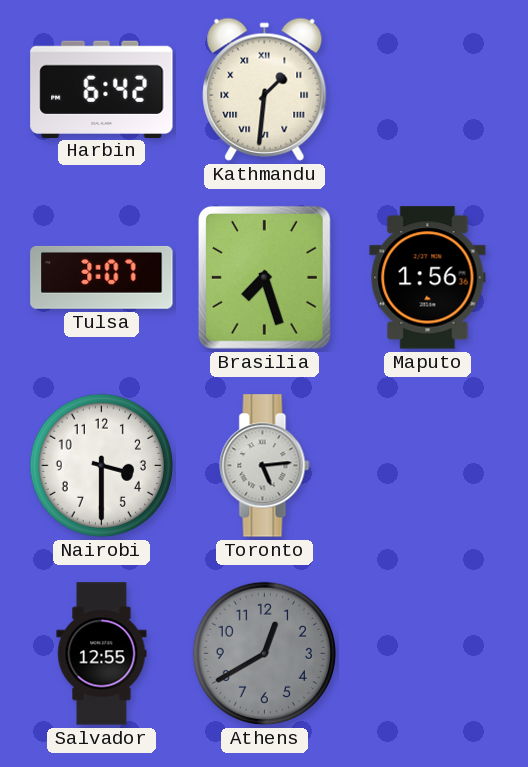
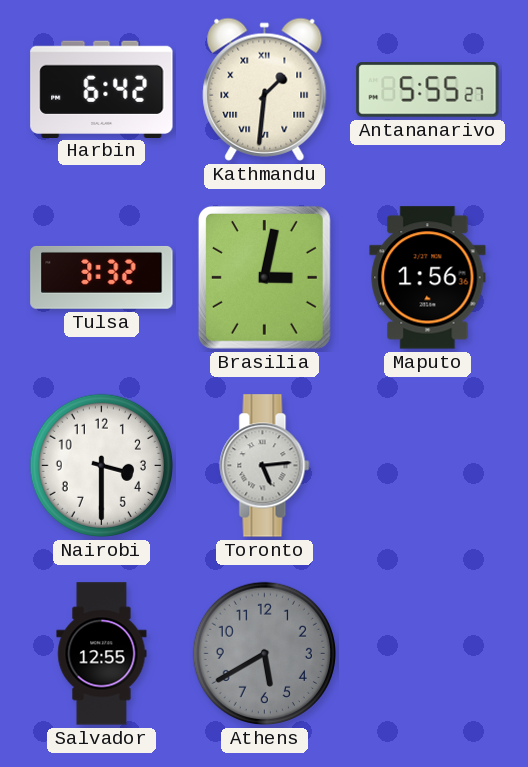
Antananarivo: none -> 5:55 (428, 90)
Tulsa: 3:07 -> 3:32 (102, 278)
Brasilia: 7:27 -> 3:02 (264, 277)
Athens: 12:40 -> 5:40 (264, 653)
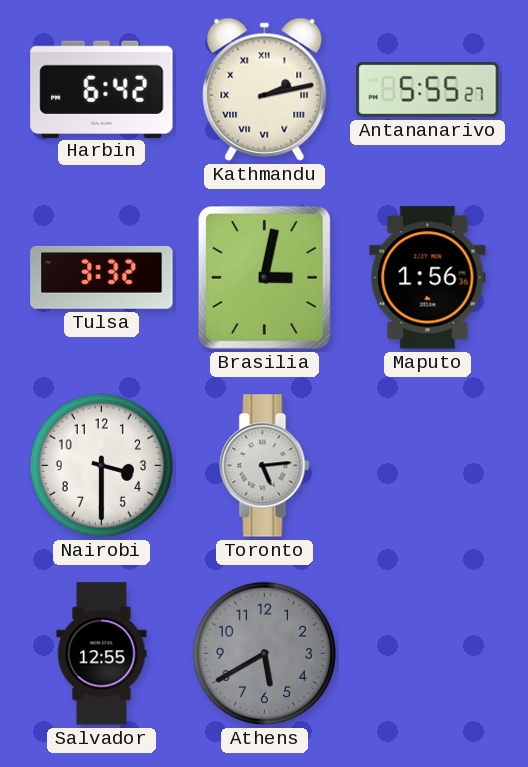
Kathmandu: 1:31 -> 2:13 (265, 89)
